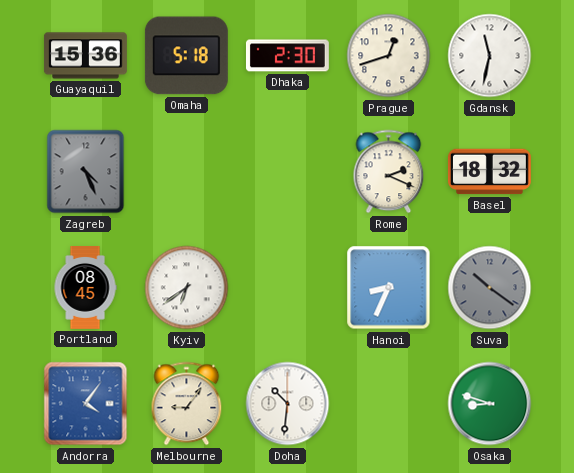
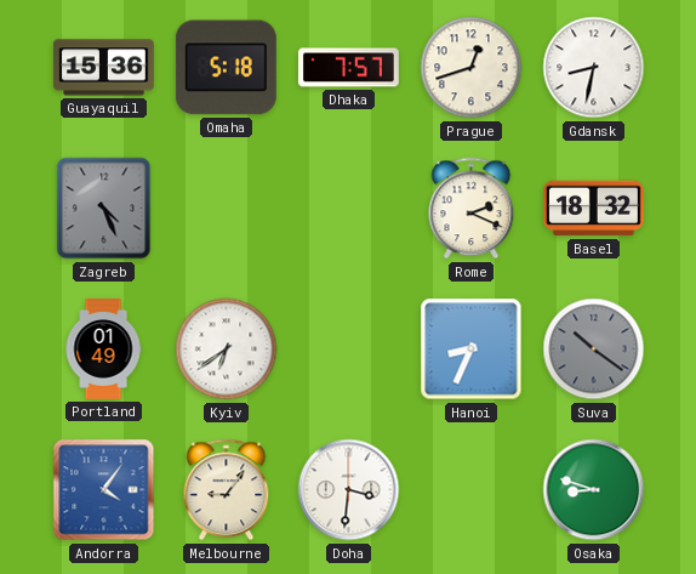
Dhaka: 2:30 -> 7:57 (348, 68)
Gdansk: 11:32 -> 8:32 (594, 68)
Portland: 08:45 -> 01:49 (103, 349)
Doha: 10:31 -> 3:31 (349, 490)
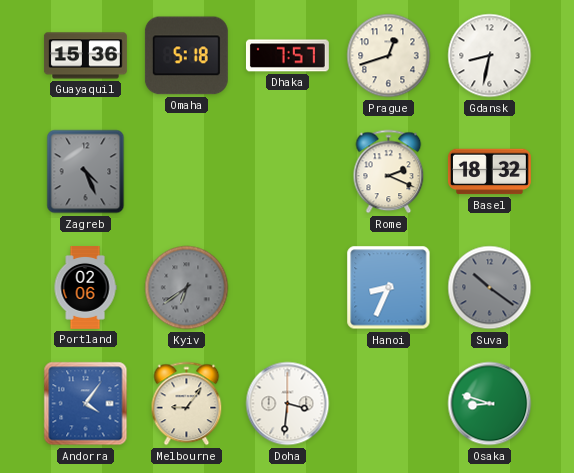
Portland: 01:49 -> 02:06 (85, 288)
Kyiv dial: white -> grey (187, 288)
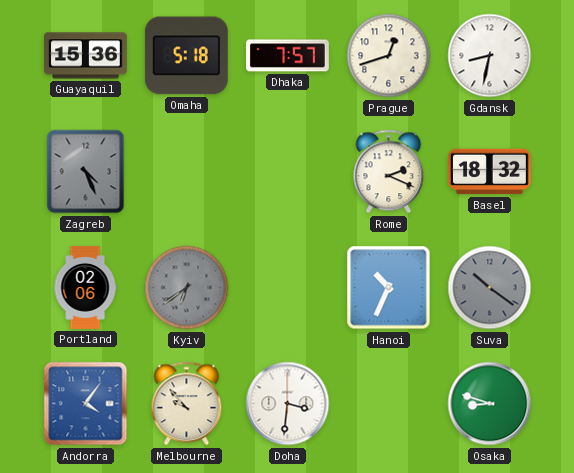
Hanoi: 8:34 -> 10:34 (389, 288)
Melbourne: 9:06 -> 9:53 (187, 404)
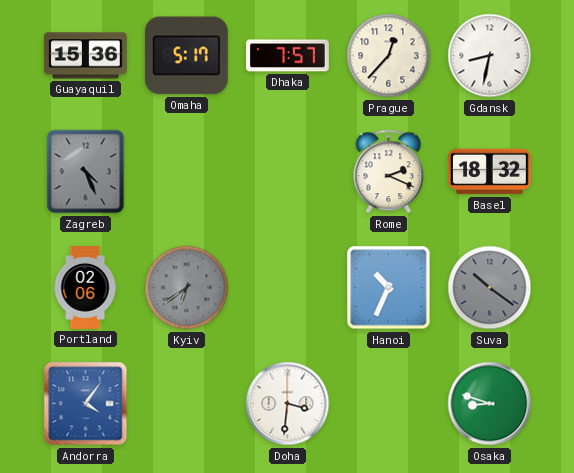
Omaha: 5:18 -> 5:17 (186, 56)
Prague: 12:42 -> 12:37 (389, 56)
Melbourne: 9:53 -> none (187, 404)
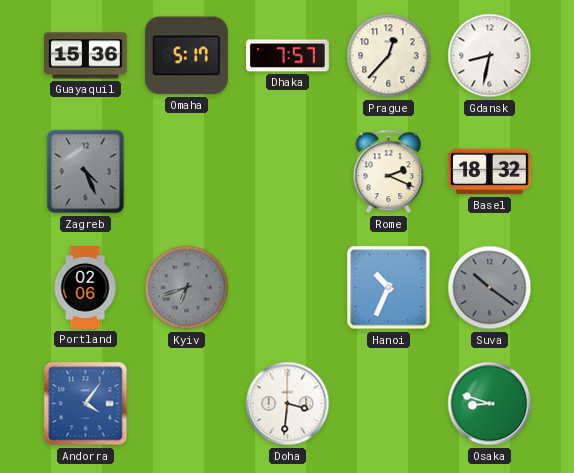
Kyiv: 6:39 -> 6:42 (187, 288)
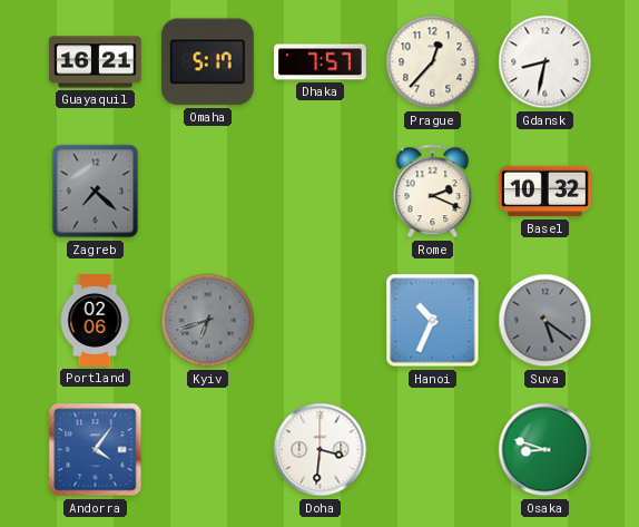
Guayaquil: 15:36 -> 16:21 (95, 62)
Zagreb: 4:26 -> 7:22 (96, 192)
Basel: 18:32 -> 10:32 (544, 192)
Suva: 10:21 -> 5:21 (545, 321)
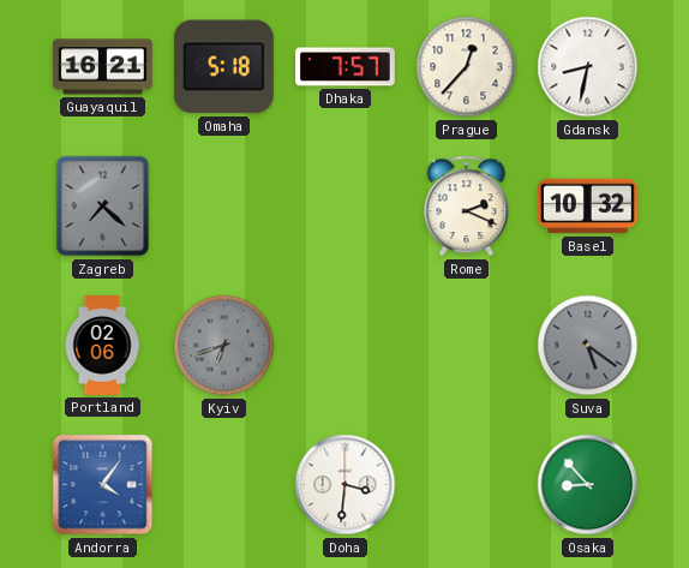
Omaha: 5:17 -> 5:18 (223, 67)
Hanoi: 10:34 -> none (433, 321)
Osaka: 8:48 -> 8:53 (588, 485)
